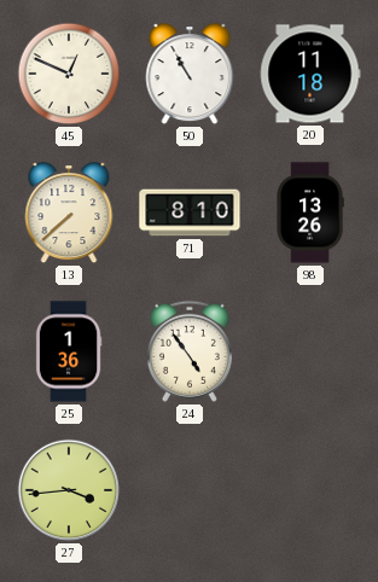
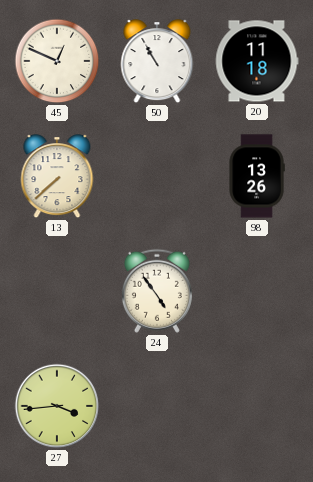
71: 8:10 -> none (190, 213)
25: 1:36 -> none (69, 351)
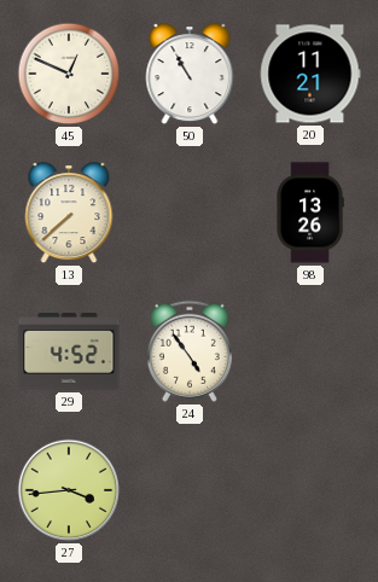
20: 11:18 -> 11:21 (310, 74)
29: none -> 4:52 (69, 351)
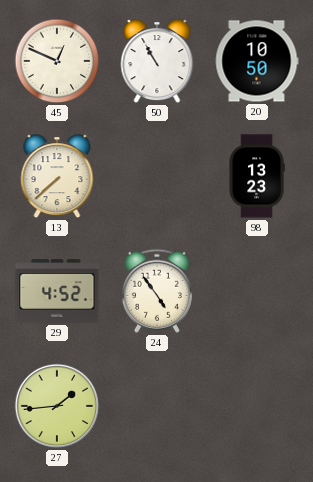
20: 11:21 -> 10:50 (257, 61)
98: 13:26 -> 13:23 (257, 176)
27: 3:44 -> 1:44 (57, 406)
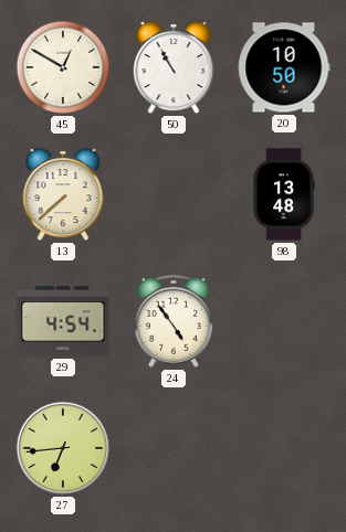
45: 12:49 -> 12:50 (63, 67)
98: 13:23 -> 13:48 (284, 194)
29: 4:52 -> 4:54 (63, 321)
27: 1:44 -> 6:44 (63, 448)
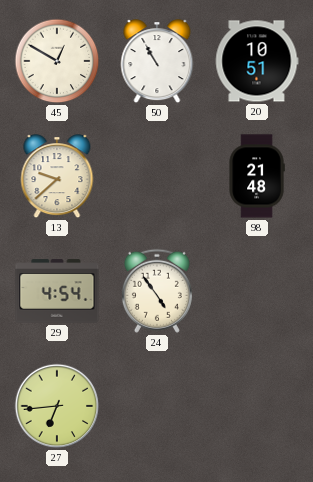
20: 10:50 -> 10:51 (257, 61)
13: 7:38 -> 9:38 (57, 177)
98: 13:48 -> 21:48 (257, 176)
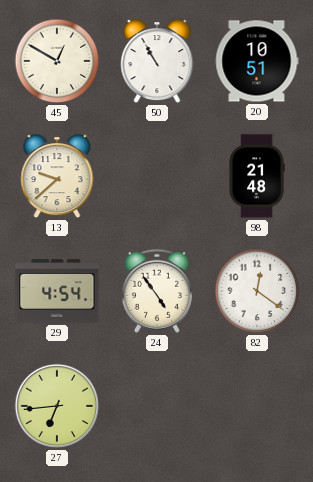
82: none -> 12:21 (257, 291)
